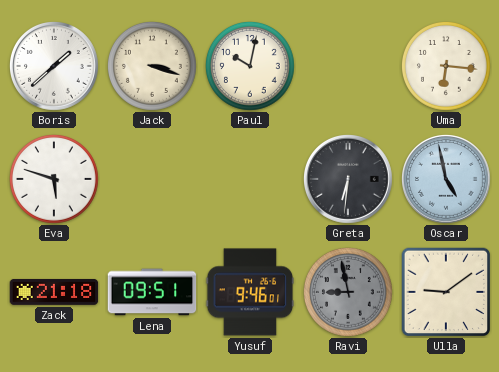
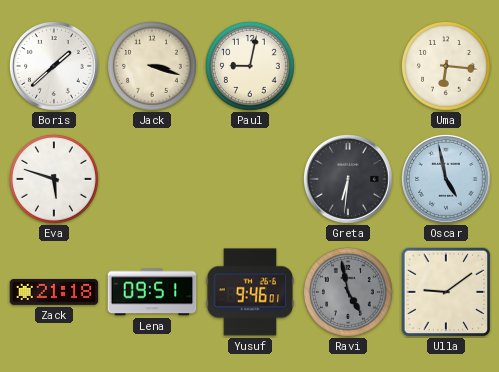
Paul: 10:02 -> 9:02 (251, 67)
Ravi: 8:58 -> 4:58 (349, 293)
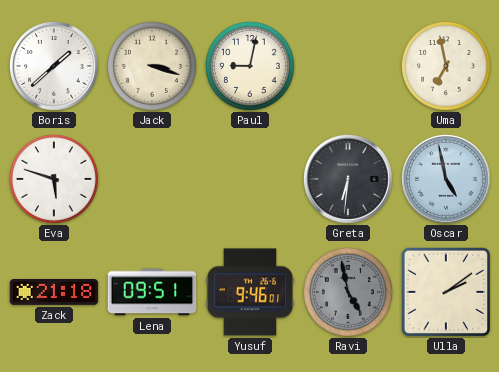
Uma: 6:16 -> 6:58 (447, 67)
Ulla: 9:09 -> 2:09 (446, 292)
